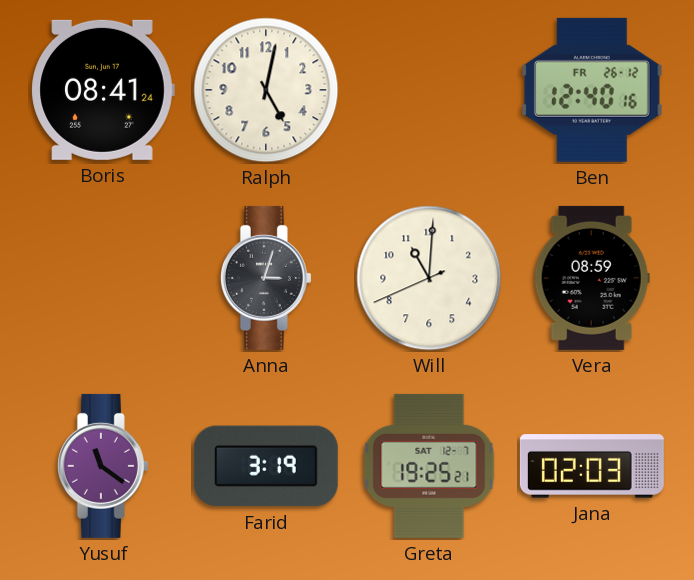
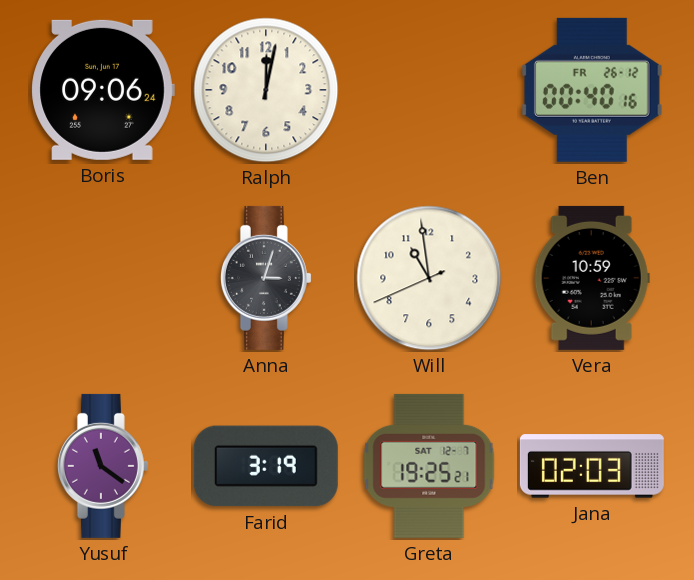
Boris: 08:41 -> 09:06 (103, 90)
Ralph: 5:02 -> 12:02 (266, 90)
Ben: 12:40 -> 00:40 (592, 90)
Will: 11:00 -> 10:58 (429, 278)
Vera: 08:59 -> 10:59 (592, 278)
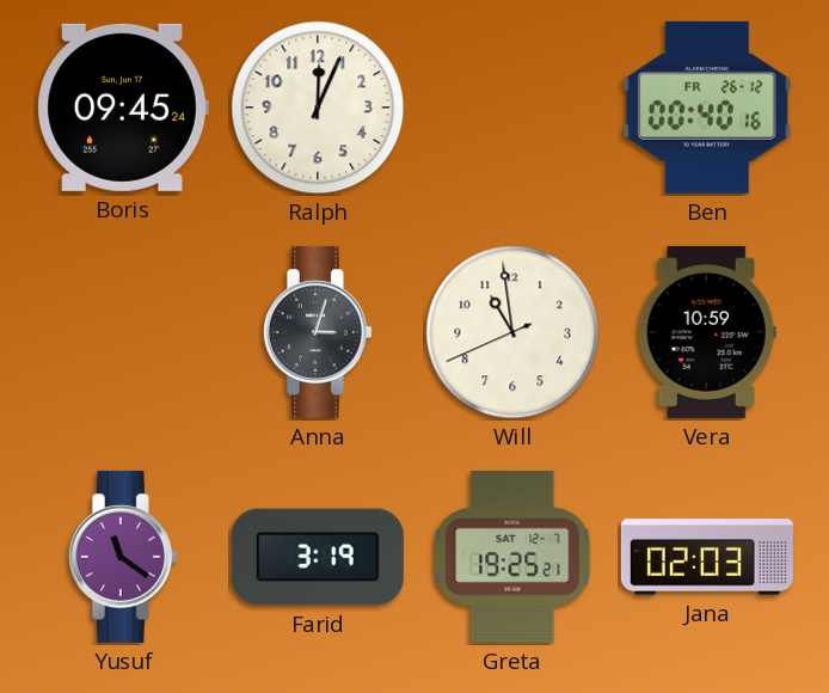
Boris: 09:06 -> 09:45 (123, 108)
Ralph: 12:02 -> 12:04 (318, 108)
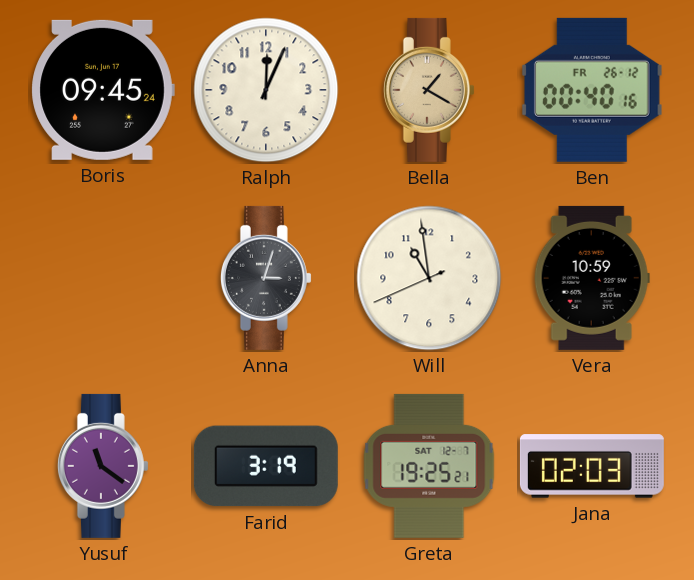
Bella: none -> 1:20 (429, 90)
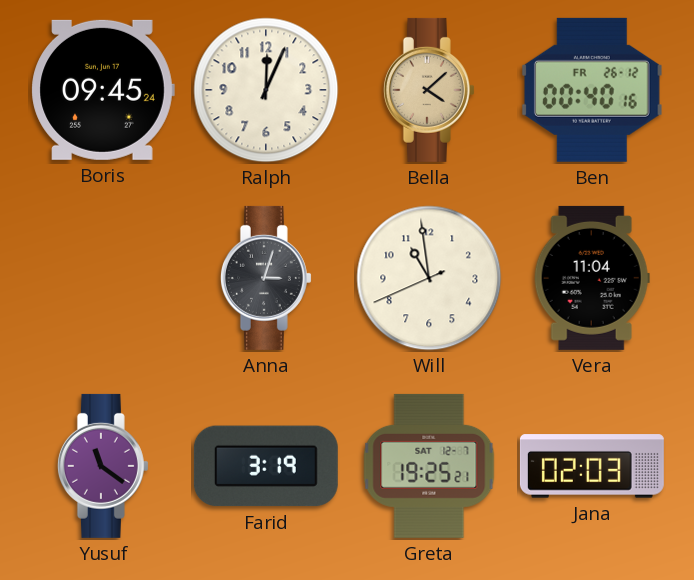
Bella: 1:20 -> 4:08 (429, 90)
Vera: 10:59 -> 11:04 (592, 278)
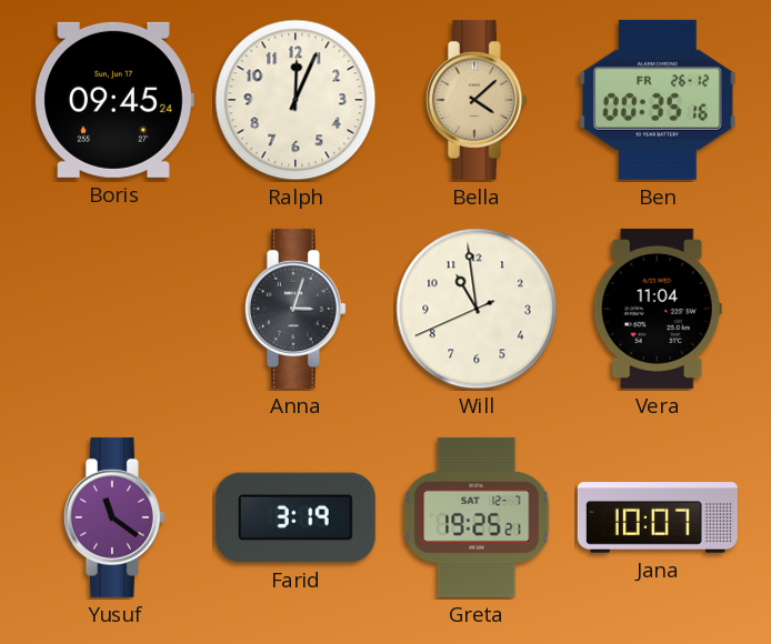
Ben: 00:40 -> 00:35 (658, 100)
Jana: 02:03 -> 10:07 (658, 517)
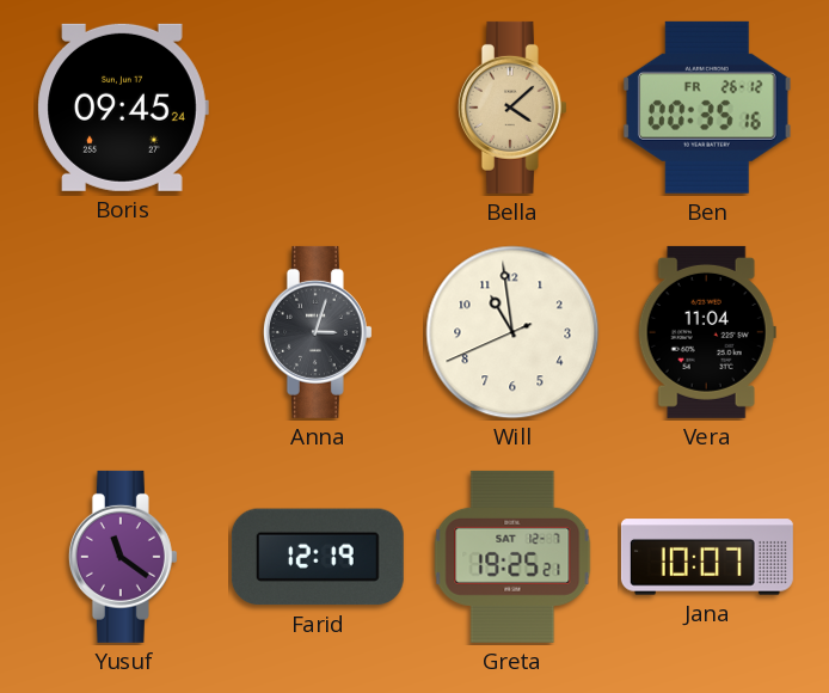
Ralph: 12:04 -> none (296, 100)
Farid: 3:19 -> 12:19 (318, 557)
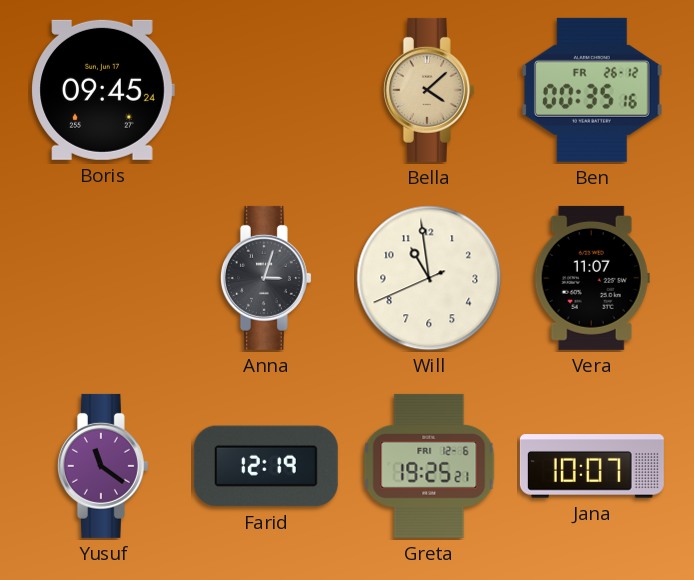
Vera: 11:04 -> 11:07 (592, 278)
Greta date: SAT 12-7 -> FRI 12-6 (429, 466)
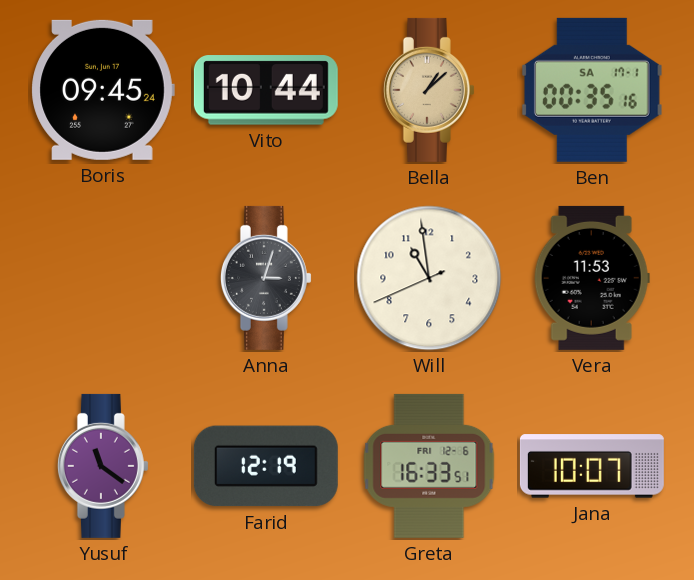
Vito: none -> 10:44 (266, 90)
Bella: 4:08 -> 1:08 (429, 90)
Ben date: FR 26-12 -> SA 17-1 (592, 90)
Vera: 11:07 -> 11:53 (592, 278)
Greta: 19:25 -> 16:33 (429, 466)
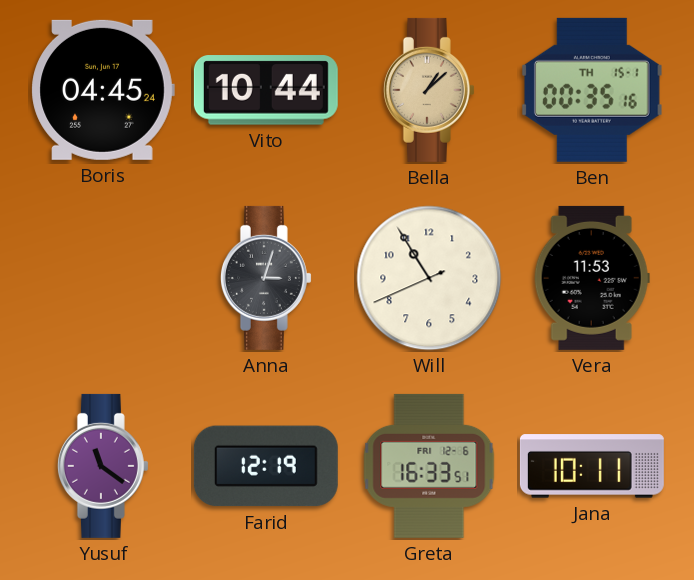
Boris: 09:45 -> 04:45 (103, 90)
Ben date: SA 17-1 -> TH 15-1 (592, 90)
Will: 10:58 -> 10:54 (429, 278)
Jana: 10:07 -> 10:11 (592, 466)
